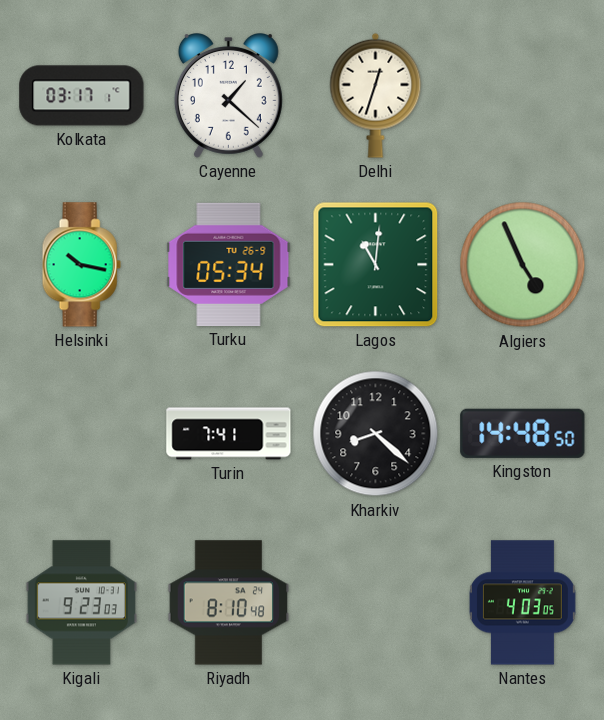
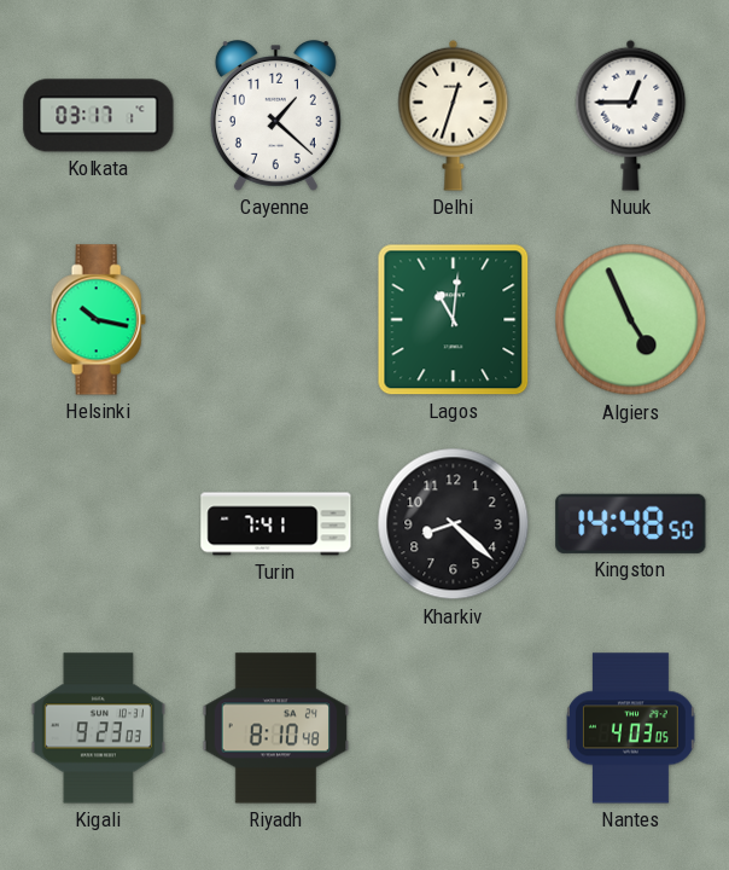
Nuuk: none -> 12:45 (631, 115)
Turku: 05:34 -> none (229, 264)
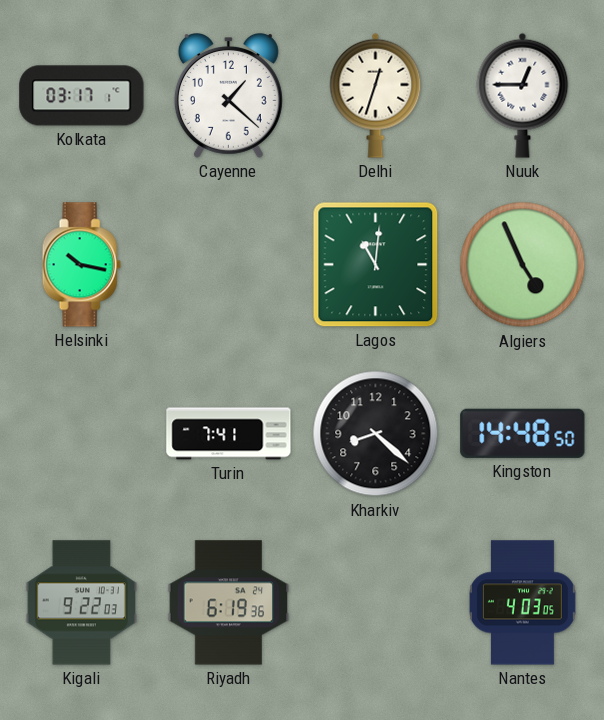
Kigali: 9:23 -> 9:22 (81, 603)
Riyadh: 8:10 -> 6:19 (229, 603)
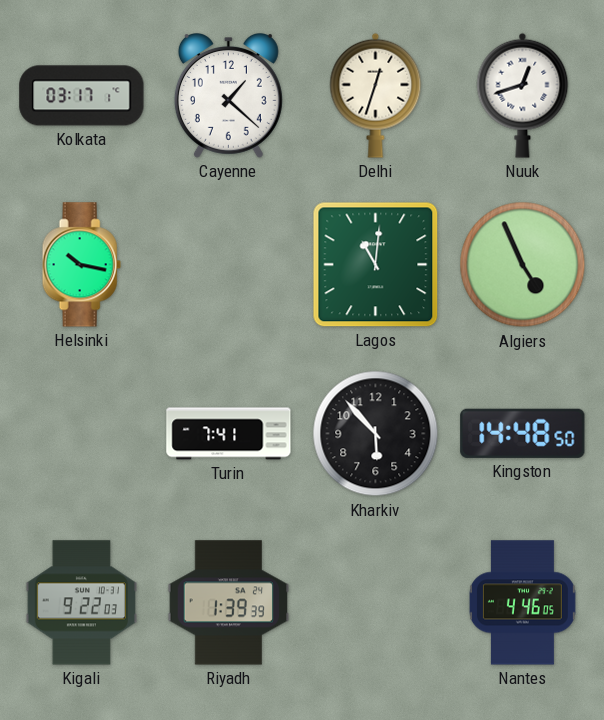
Nuuk: 12:45 -> 12:42 (523, 95)
Kharkiv: 8:22 -> 5:53 (376, 434)
Riyadh: 6:19 -> 1:39 (229, 603)
Nantes: 4:03 -> 4:46 (522, 603)
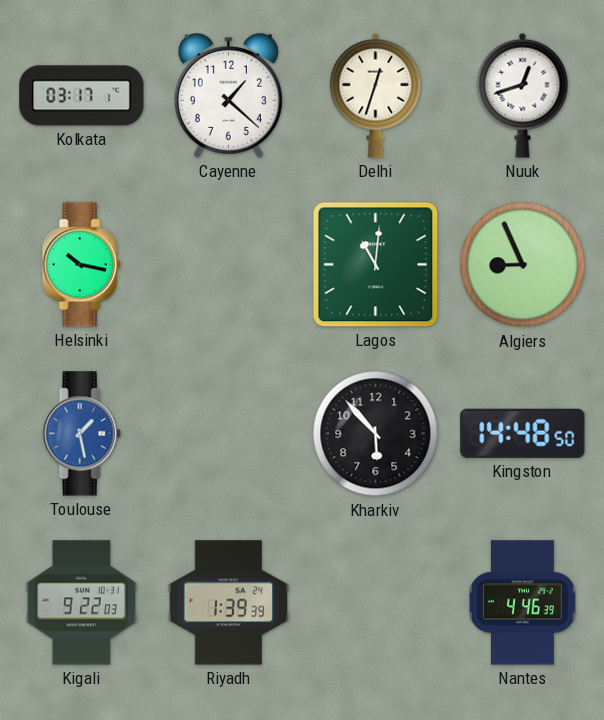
Algiers: 4:56 -> 8:56 (523, 265)
Toulouse: none -> 1:28 (81, 434)
Turin: 7:41 -> none (229, 434)
Nantes: 4:46:05 -> 4:46:39 (522, 603)
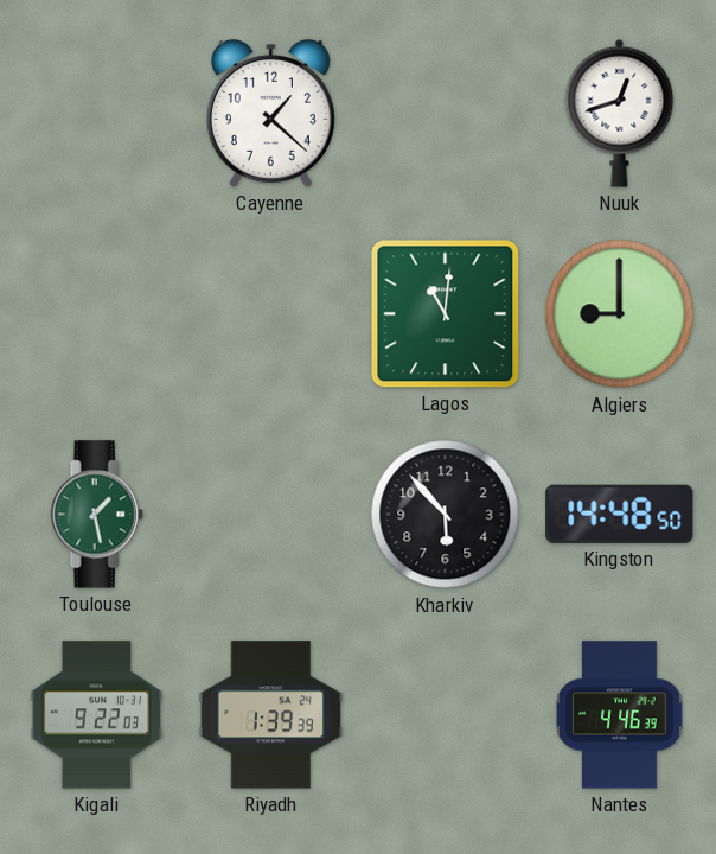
Kolkata: 03:17 -> none (82, 96)
Delhi: 12:33 -> none (376, 95)
Helsinki: 10:17 -> none (81, 265)
Algiers: 8:56 -> 9:00 (620, 314)
Toulouse dial: blue -> green (96, 515)
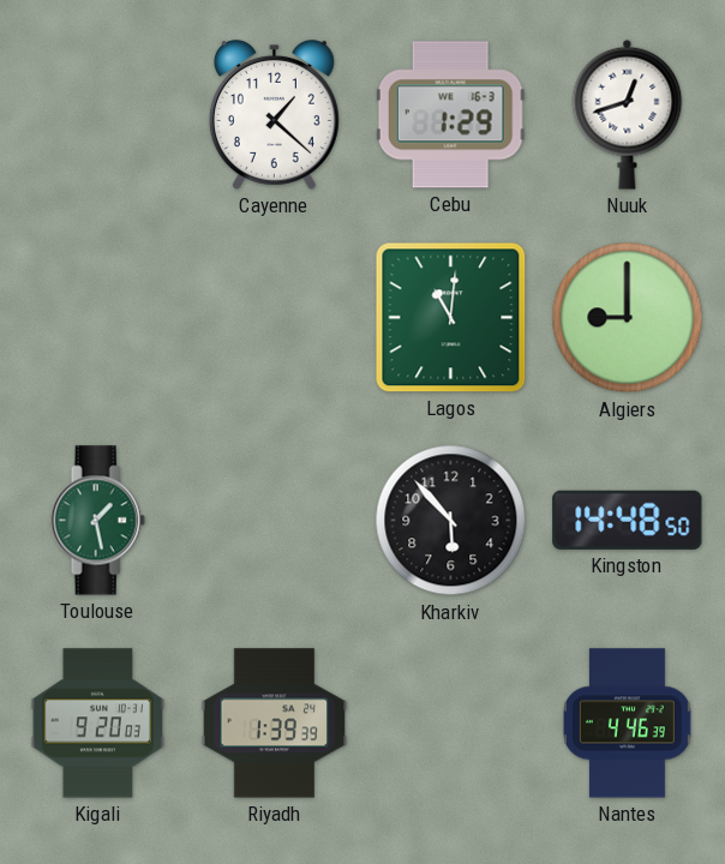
Cebu: none -> 1:29 (450, 115)
Kigali: 9:22 -> 9:20 (97, 724)
